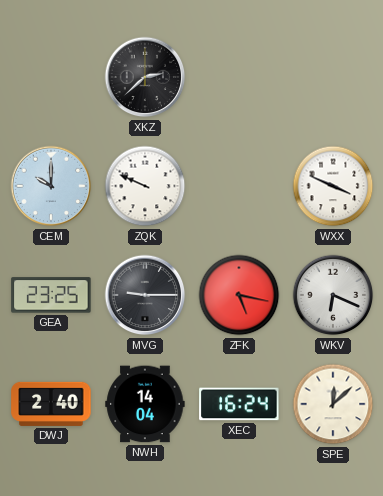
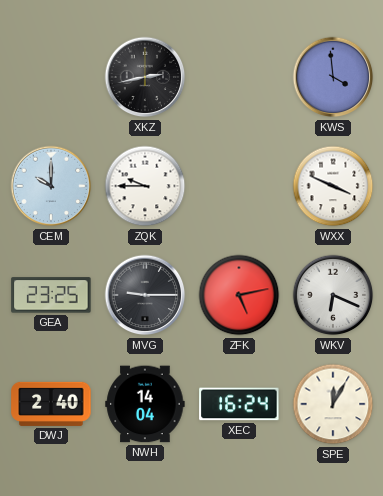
XKZ: 2:38 -> 2:43 (145, 77)
KWS: none -> 3:59 (333, 77)
ZQK: 9:49 -> 9:45 (145, 186)
ZFK: 5:17 -> 5:13 (239, 295)
SPE: 12:08 -> 12:05 (333, 404)
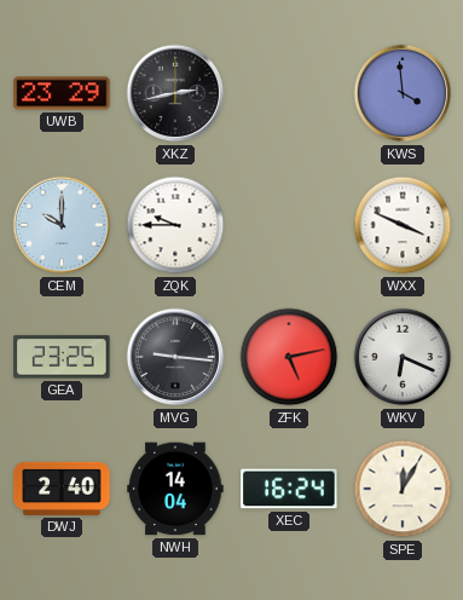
UWB: none -> 23:29 (62, 93)
MVG: 9:15 -> 9:16 (175, 357)
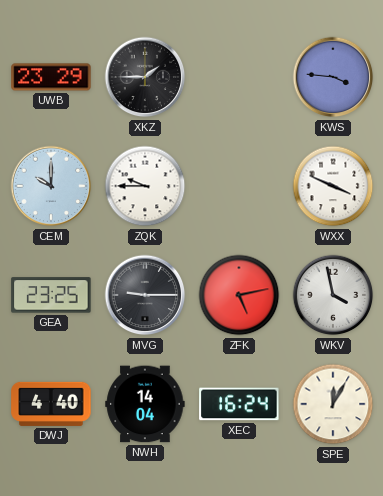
XKZ: 2:43 -> 1:45 (145, 77)
KWS: 3:59 -> 3:46 (333, 77)
MVG: 9:16 -> 9:15 (145, 295)
WKV: 6:19 -> 3:58 (333, 295)
DWJ: 2:40 -> 4:40 (51, 404)
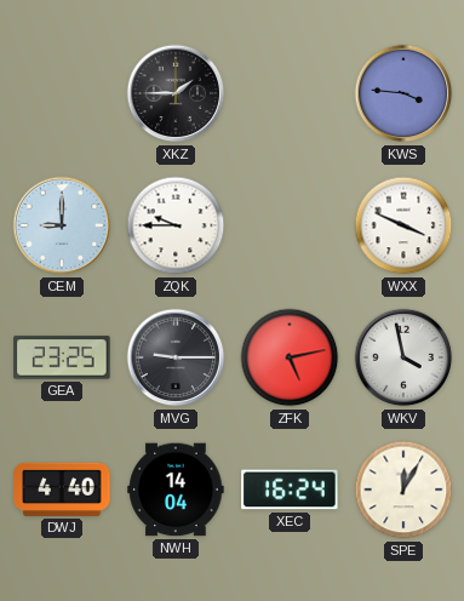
UWB: 23:29 -> none (51, 77)
CEM: 10:00 -> 9:00 (62, 225)
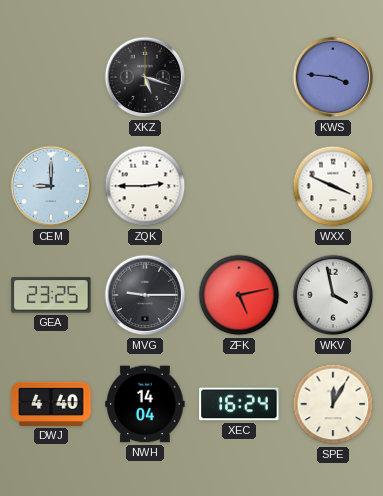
XKZ: 1:45 -> 5:18 (145, 77)
ZQK: 9:45 -> 2:45 (145, 186)
